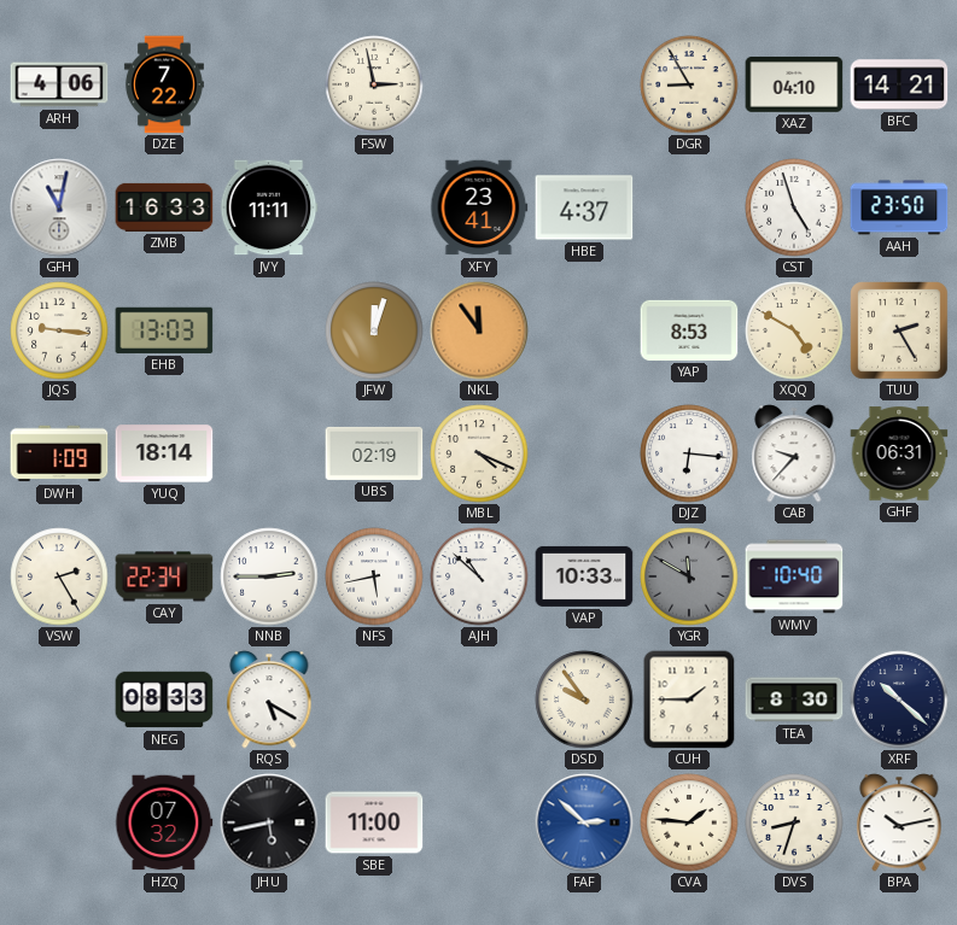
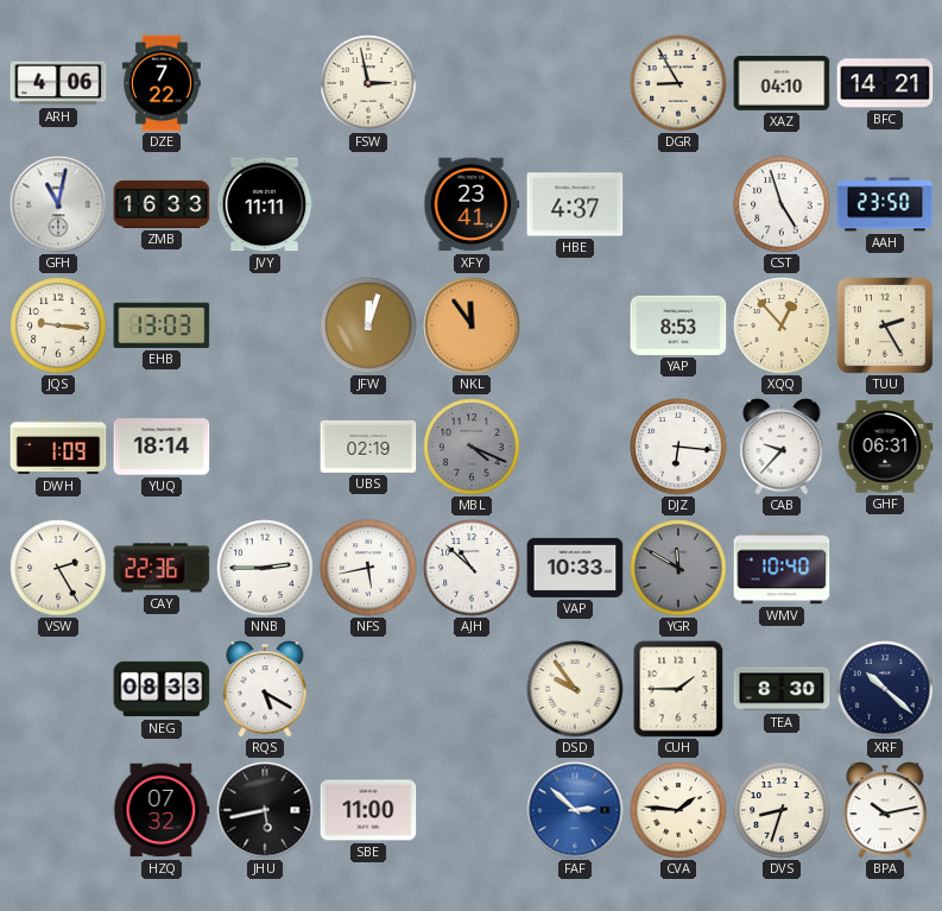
XQQ: 4:50 -> 12:53 (782, 325)
MBL dial: cream -> grey (472, 447)
CAY: 22:34 -> 22:36 (162, 568)
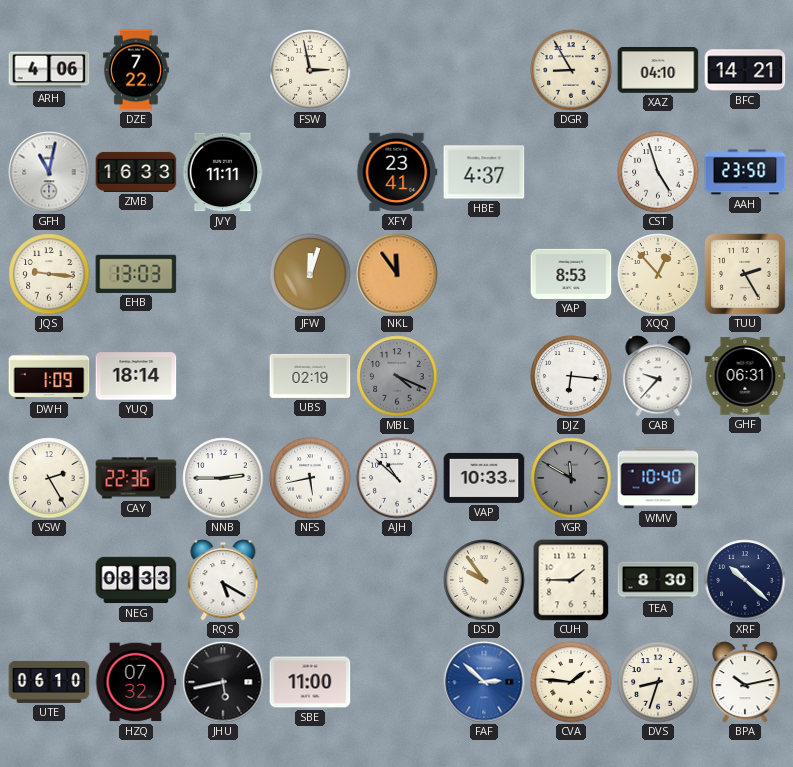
UTE: none -> 06:10 (49, 682)
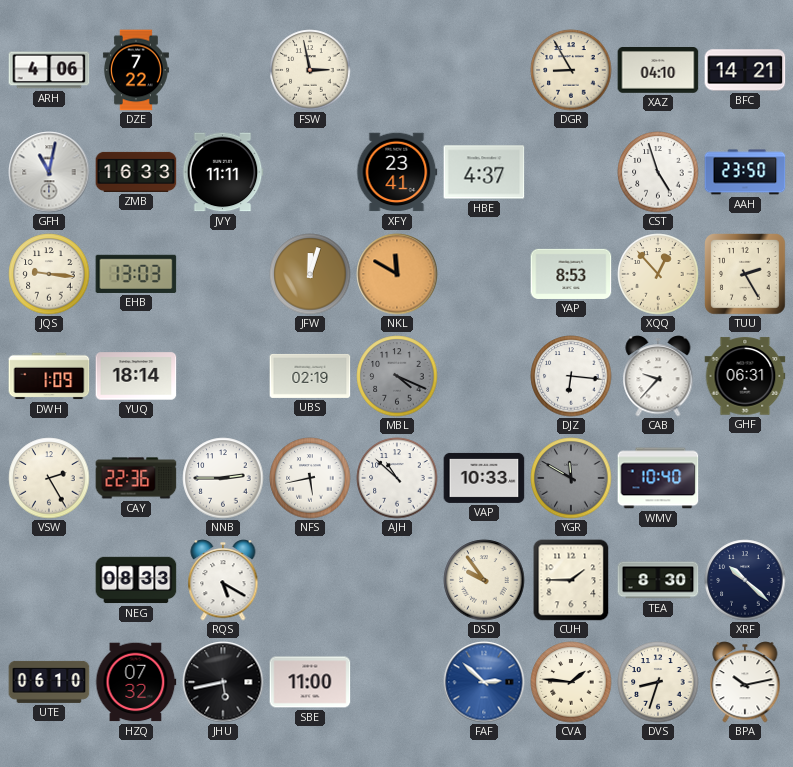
NKL: 11:54 -> 11:50 (397, 274)
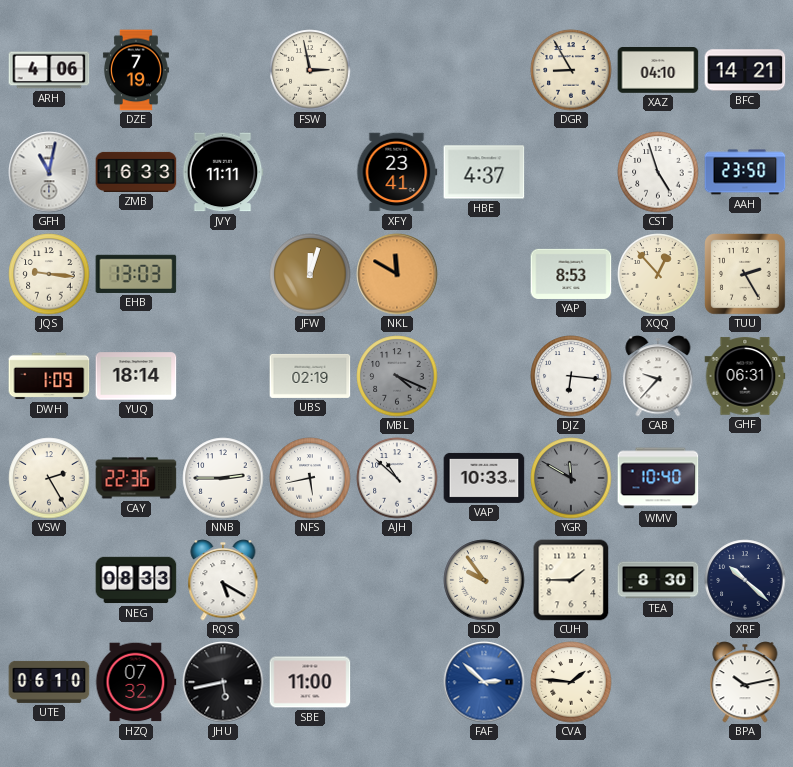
DZE: 7:22 -> 7:19 (136, 70)
DVS: 8:33 -> none (658, 682)
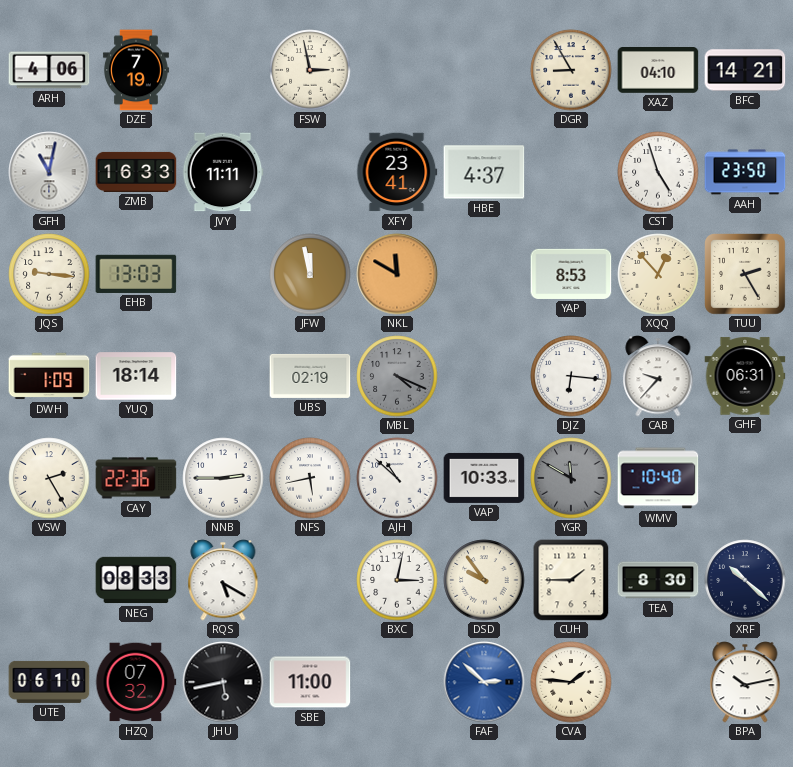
JFW: 12:03 -> 11:58 (310, 274)
BXC: none -> 3:02 (397, 580)
